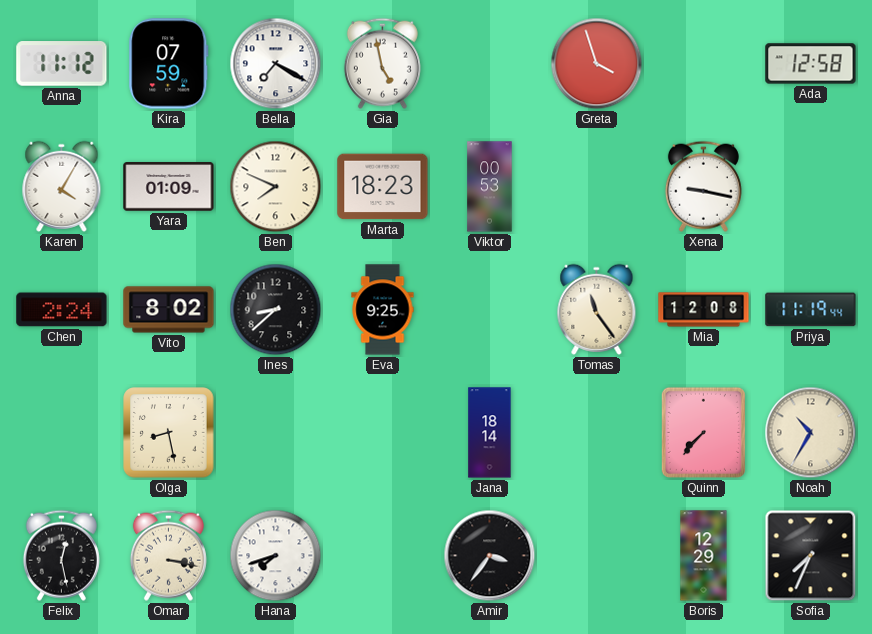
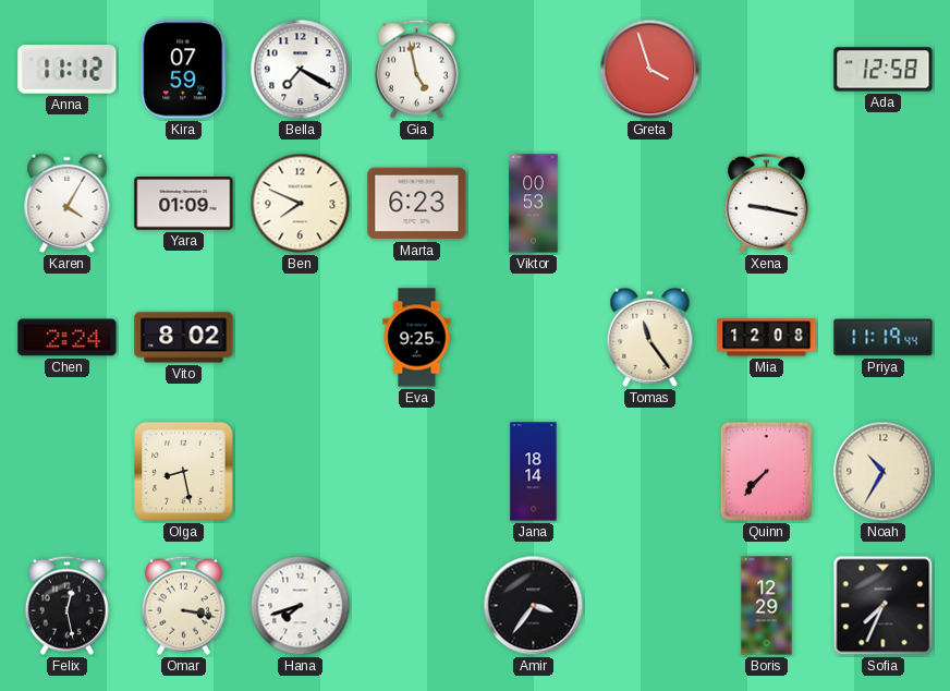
Marta: 18:23 -> 6:23 (417, 204)
Ines: 8:38 -> none (276, 310)
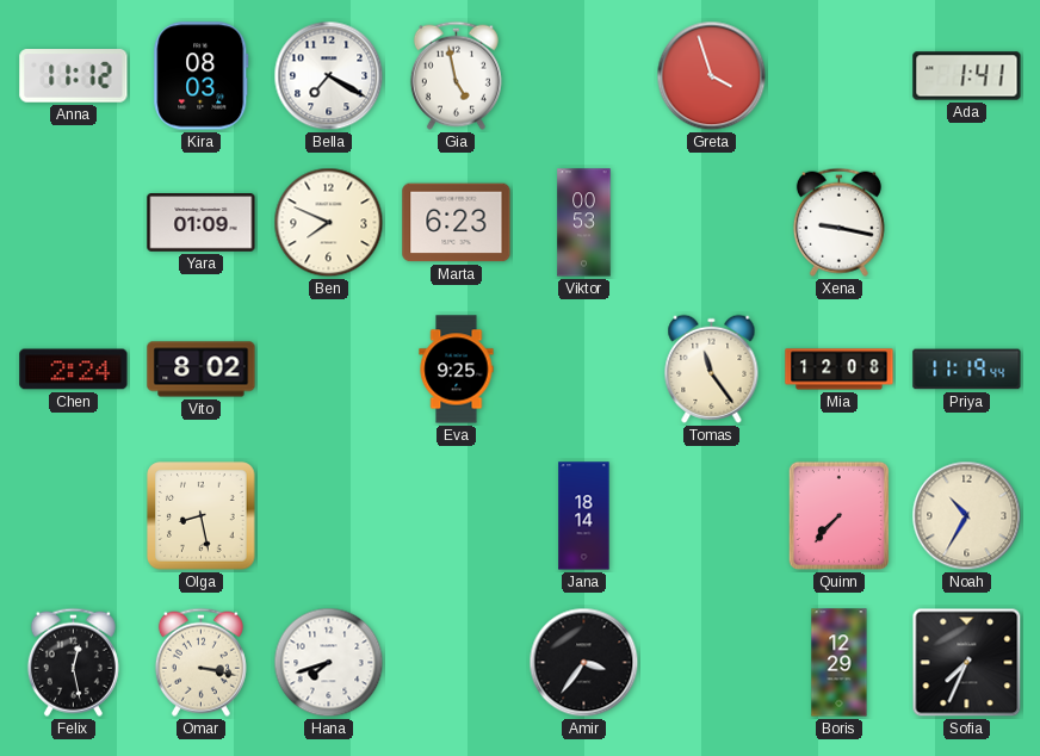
Kira: 07:59 -> 08:03 (202, 76)
Ada: 12:58 -> 1:41 (967, 76)
Karen: 4:05 -> none (68, 203)
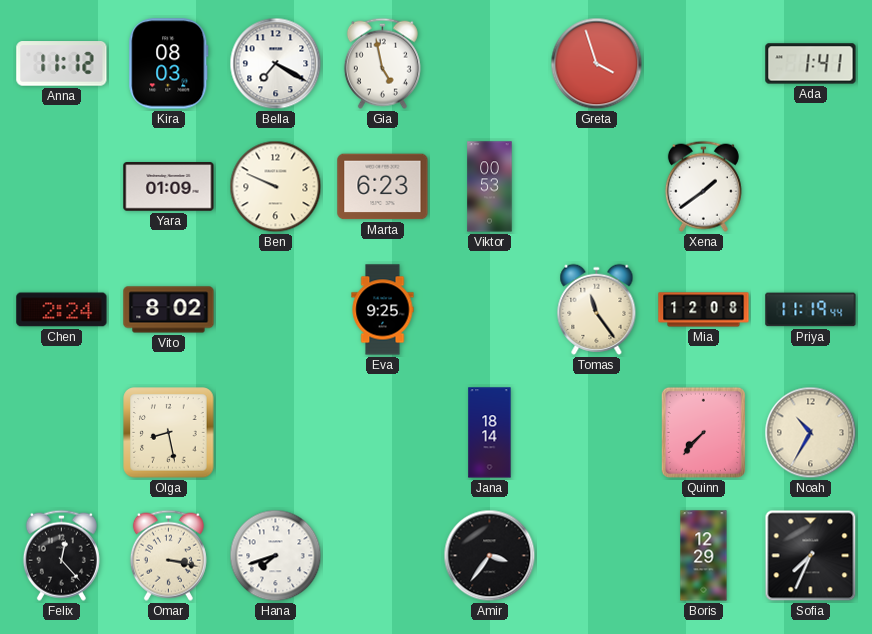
Ben: 7:49 -> 9:49 (276, 187)
Xena: 9:17 -> 1:39 (703, 186)
Felix: 12:28 -> 12:23 (61, 555)
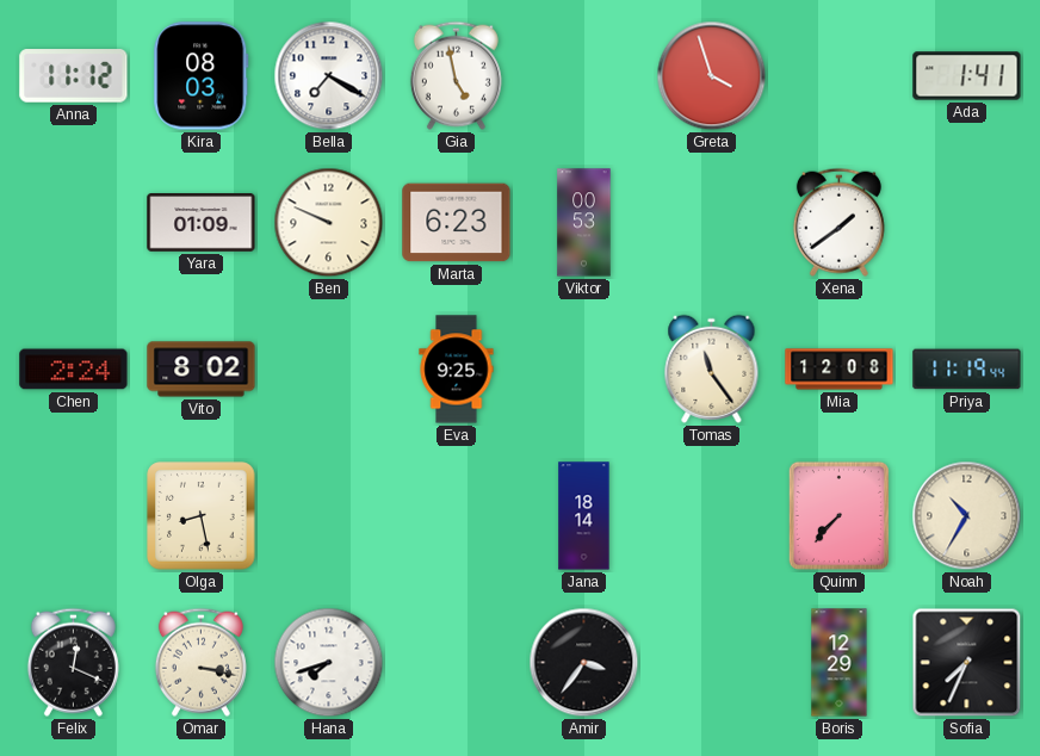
Felix: 12:23 -> 12:19 (73, 662)
